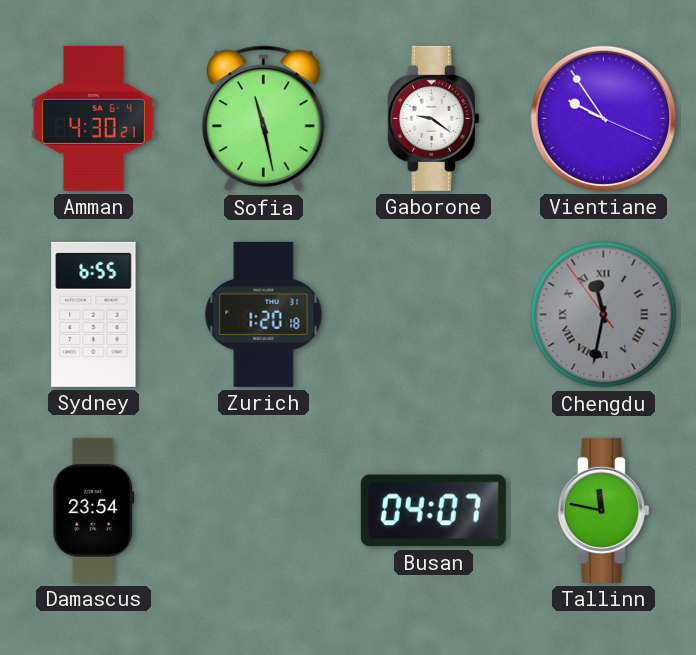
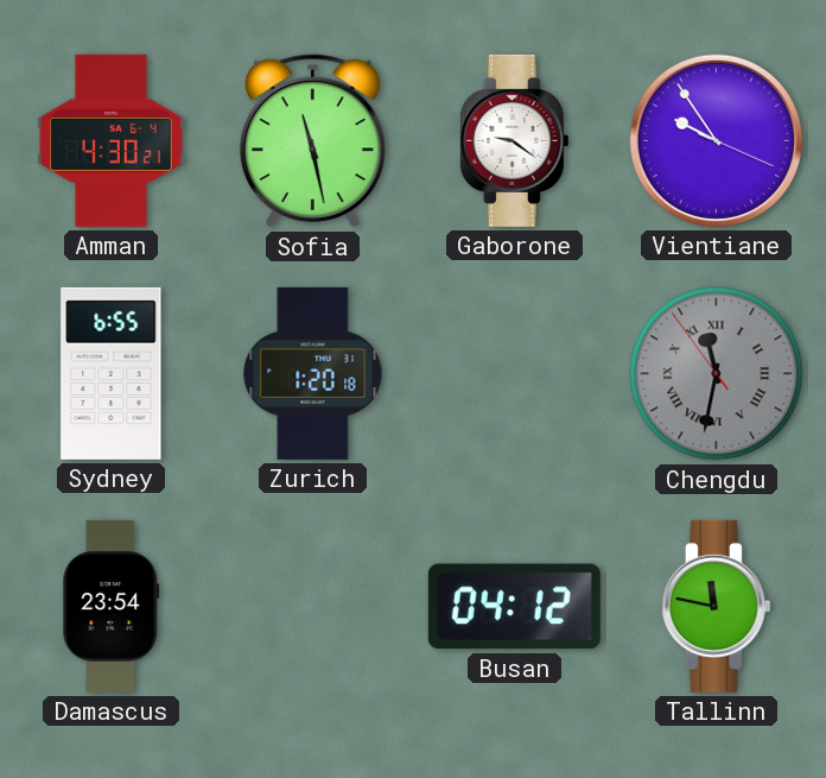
Busan: 04:07 -> 04:12 (514, 607)
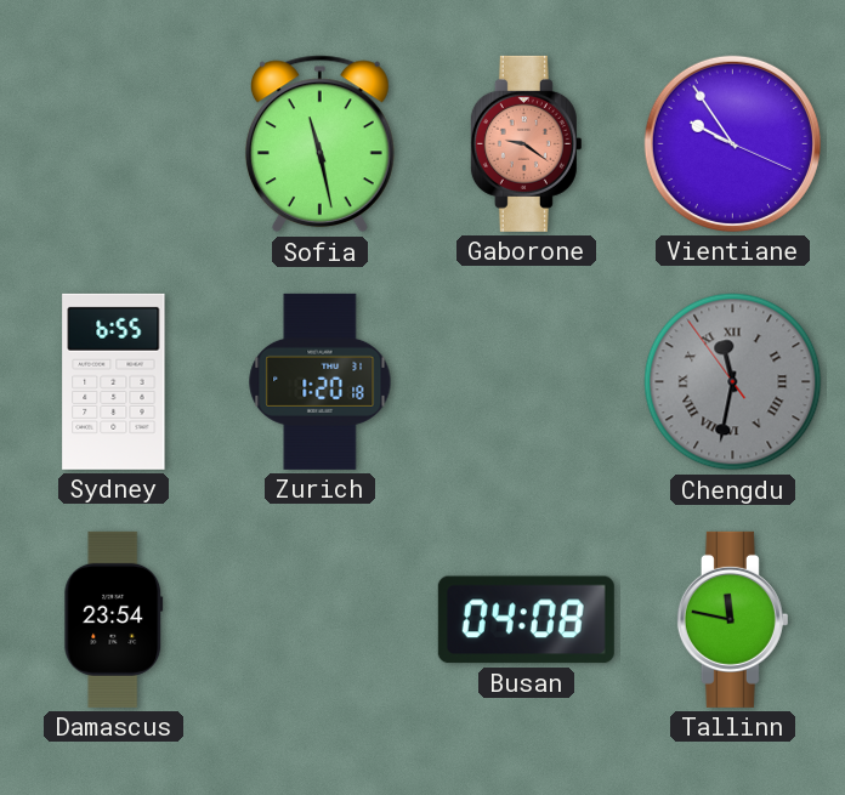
Amman: 4:30 -> none (110, 140)
Gaborone dial: white -> salmon (526, 143)
Busan: 04:12 -> 04:08 (526, 620)
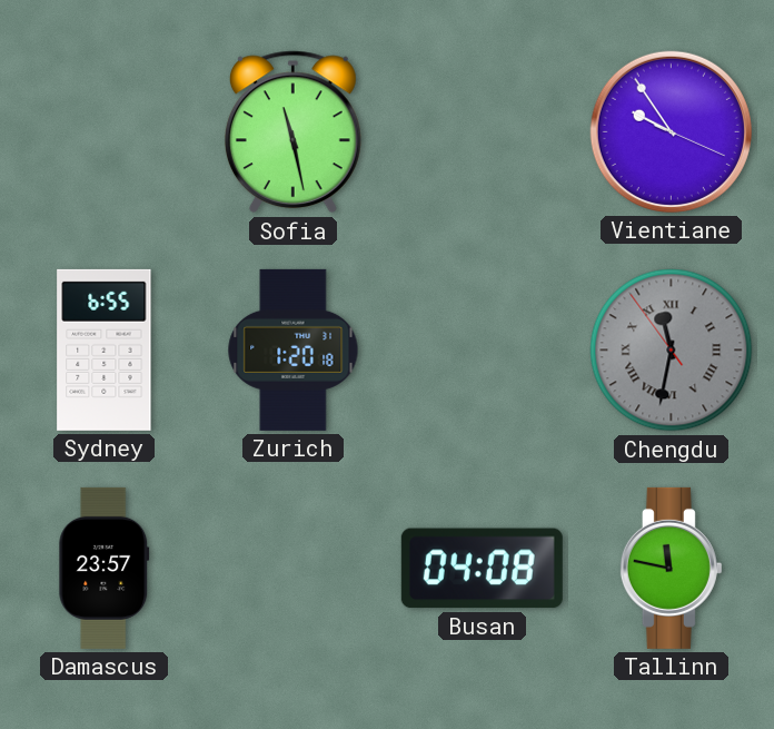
Gaborone: 9:21 -> none (526, 143)
Damascus: 23:54 -> 23:57 (105, 568)
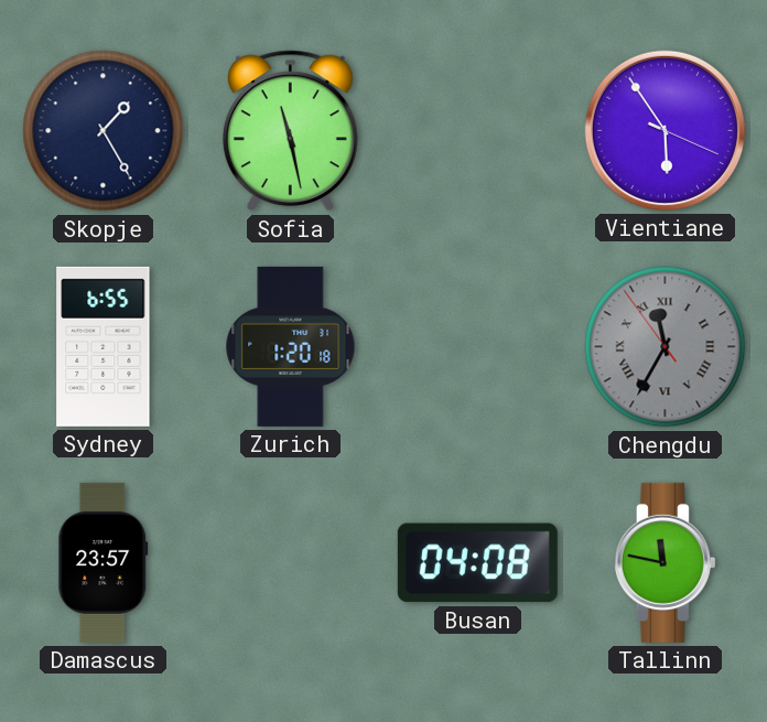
Skopje: none -> 1:25 (104, 131)
Vientiane: 9:54 -> 5:54 (665, 130)
Chengdu: 11:31 -> 11:34 (666, 347)
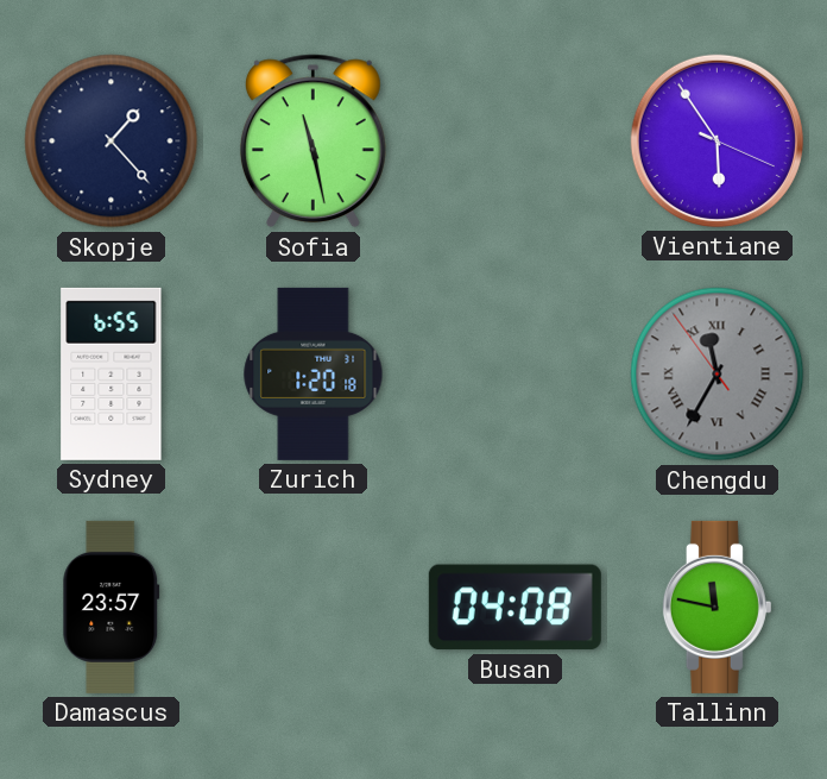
Skopje: 1:25 -> 1:23 (112, 142)
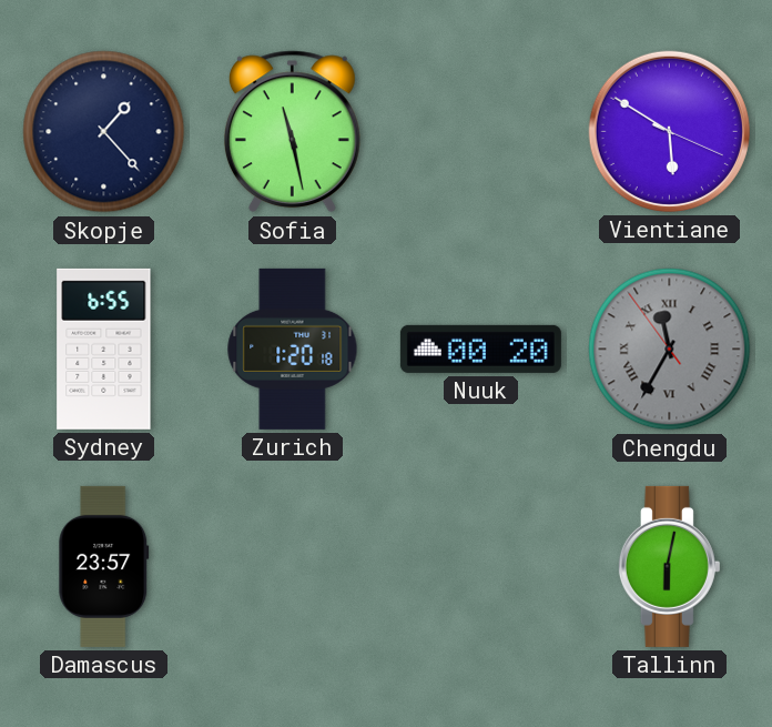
Vientiane: 5:54 -> 5:50 (669, 131)
Nuuk: none -> 00:20 (480, 349)
Busan: 04:08 -> none (514, 608)
Tallinn: 11:47 -> 6:02 (669, 566)
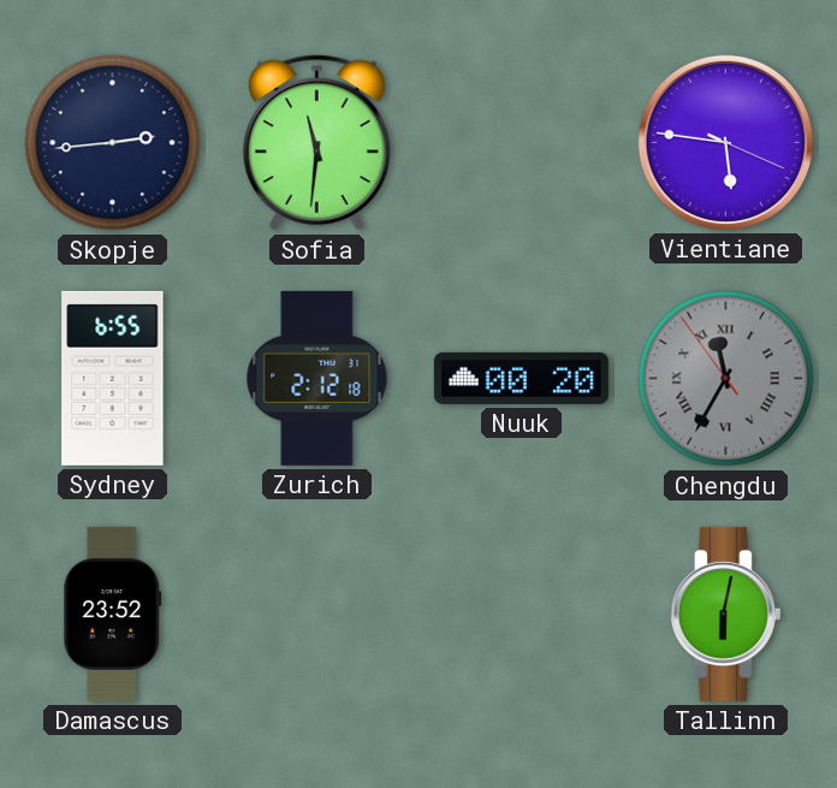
Skopje: 1:23 -> 2:44 (113, 143)
Sofia: 11:28 -> 11:31 (316, 143)
Vientiane: 5:50 -> 5:46 (725, 142)
Zurich: 1:20 -> 2:12 (317, 378)
Damascus: 23:57 -> 23:52 (113, 614)
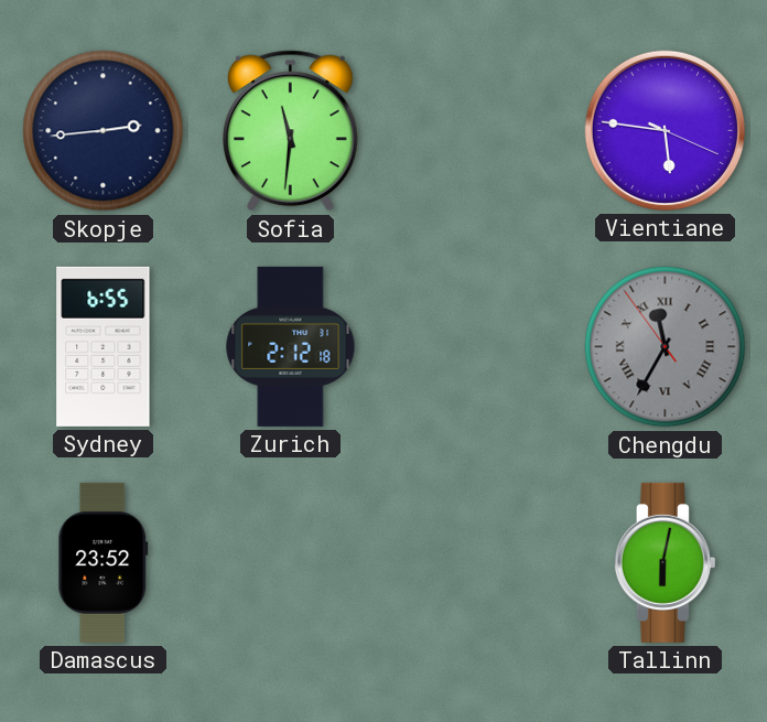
Nuuk: 00:20 -> none (521, 378)
